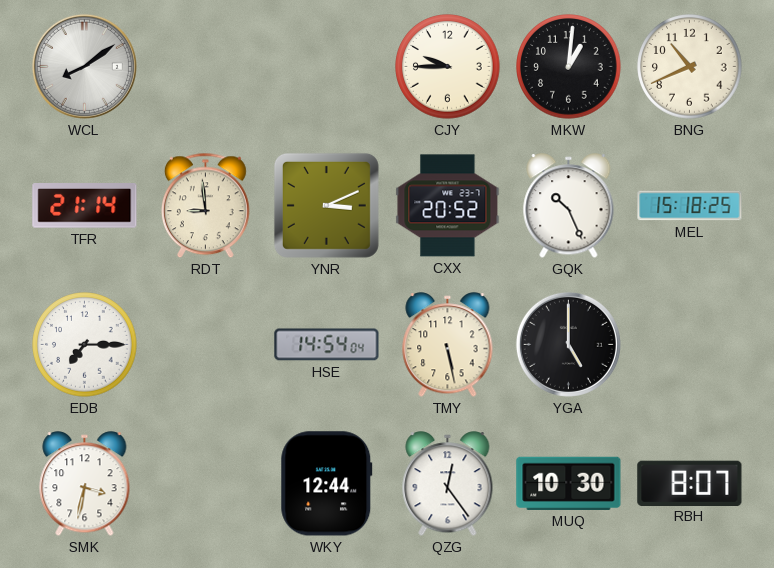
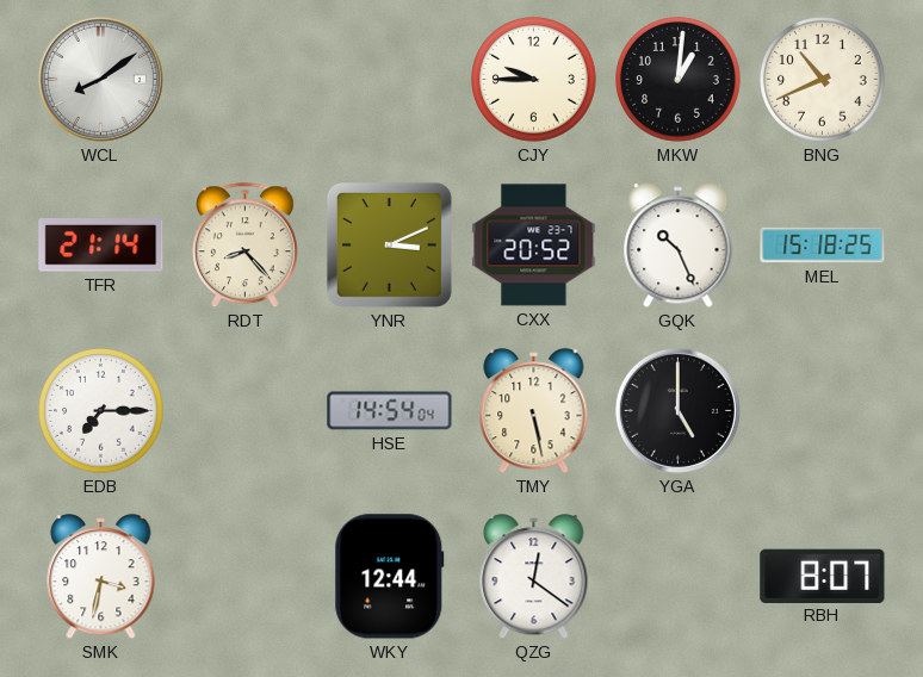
RDT: 8:59 -> 8:23 (244, 246)
QZG: 12:24 -> 12:21 (534, 577)
MUQ: 10:30 -> none (569, 483)
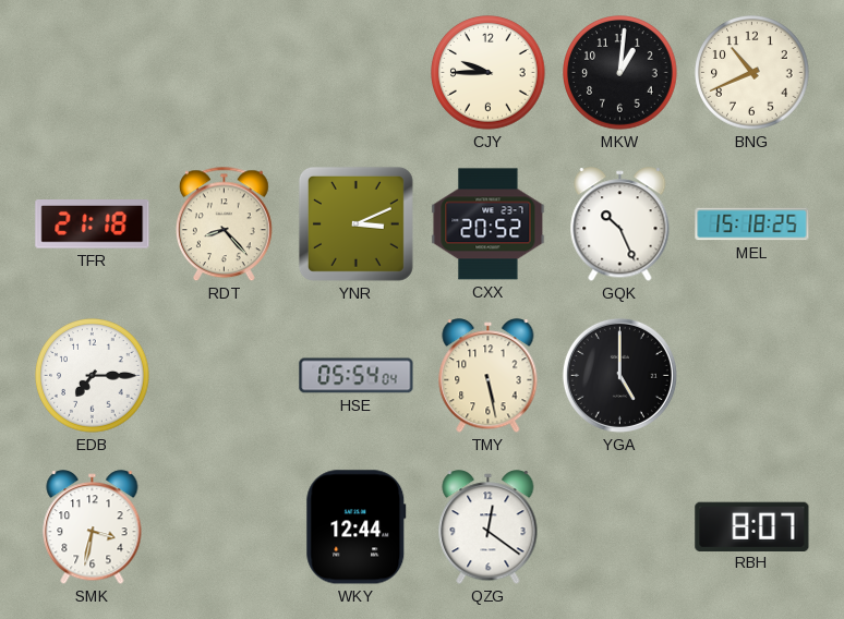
WCL: 8:09 -> none (100, 79)
TFR: 21:14 -> 21:18 (93, 224)
HSE: 14:54 -> 05:54 (357, 376)
